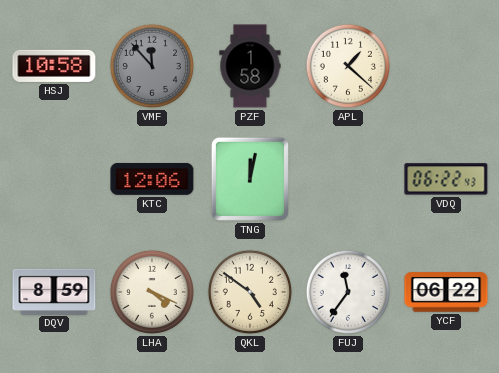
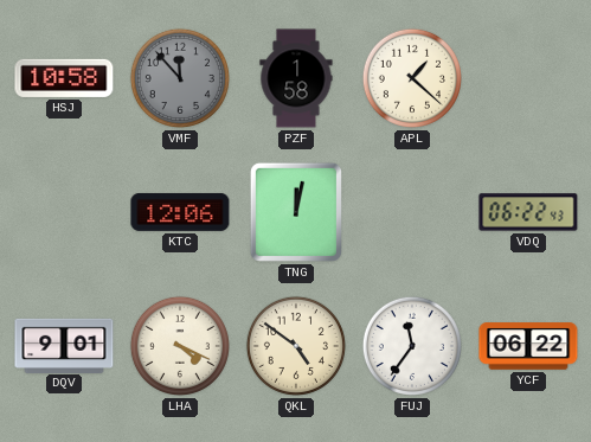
DQV: 8:59 -> 9:01 (64, 345)
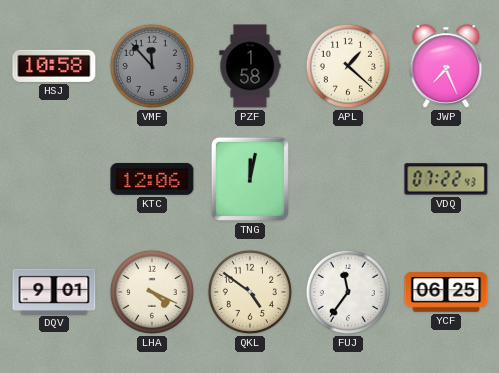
JWP: none -> 7:26 (446, 66)
VDQ: 06:22 -> 07:22 (446, 179)
YCF: 06:22 -> 06:25 (446, 292)
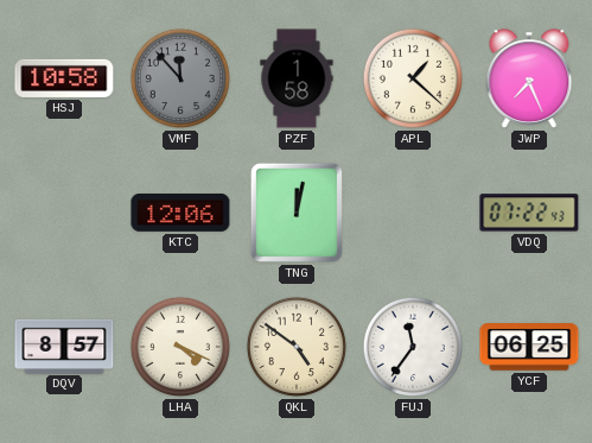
DQV: 9:01 -> 8:57 (64, 346)
